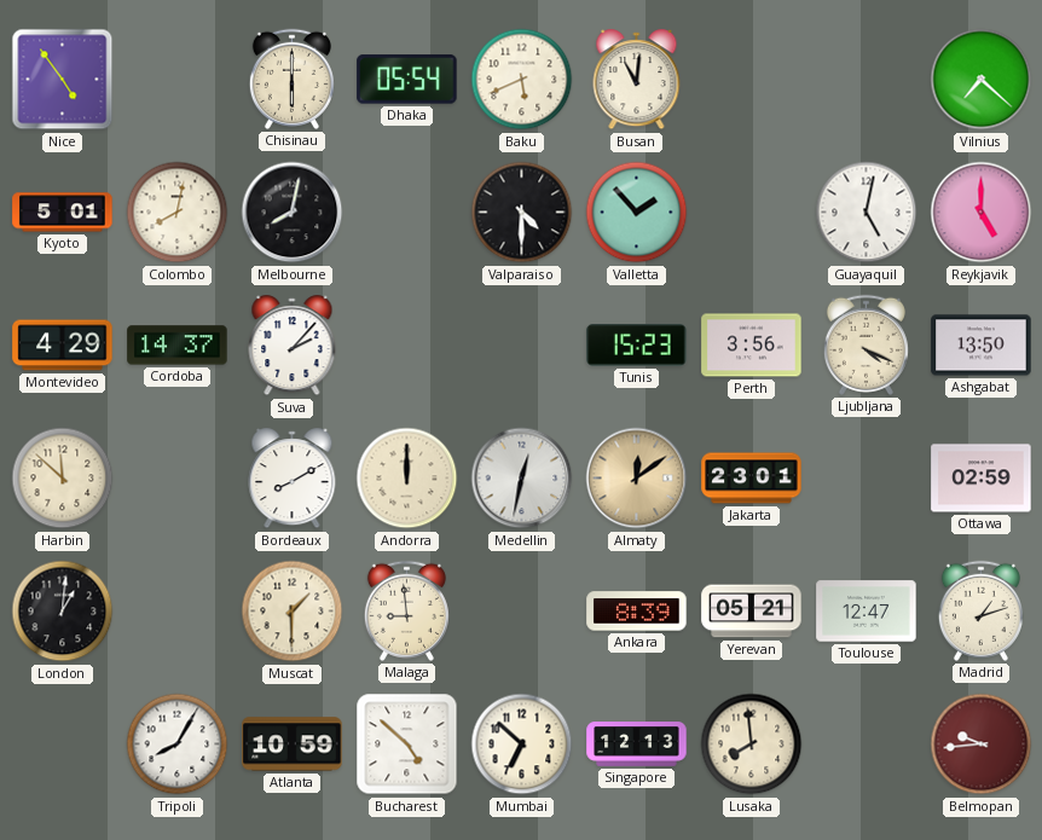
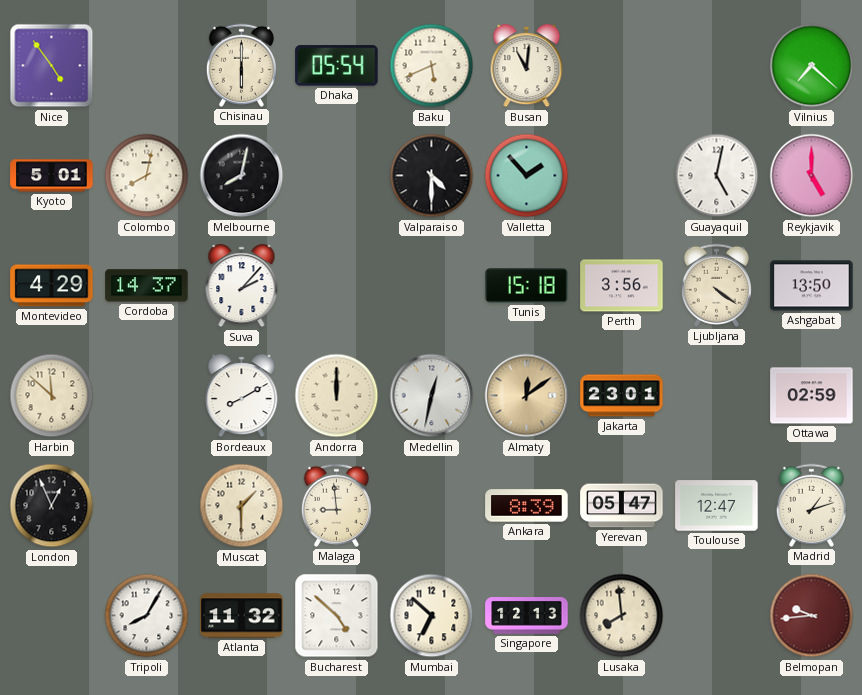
Tunis: 15:23 -> 15:18 (527, 286)
Ljubljana: 4:19 -> 4:21 (716, 285)
London: 1:01 -> 12:56 (52, 506)
Yerevan: 05:21 -> 05:47 (622, 506)
Atlanta: 10:59 -> 11:32 (242, 616)
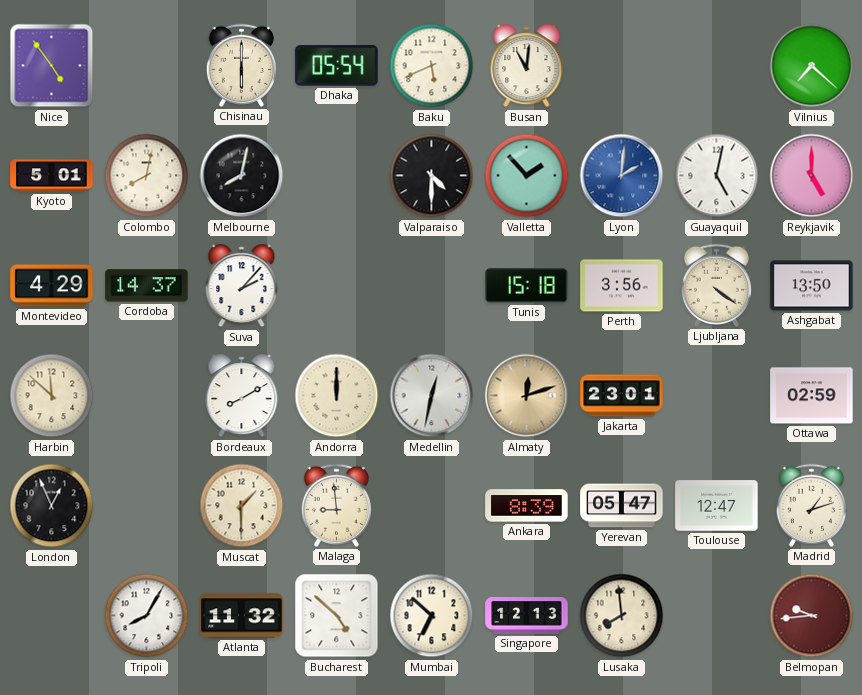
Lyon: none -> 2:01 (622, 176)
Almaty: 12:09 -> 12:12 (527, 396)
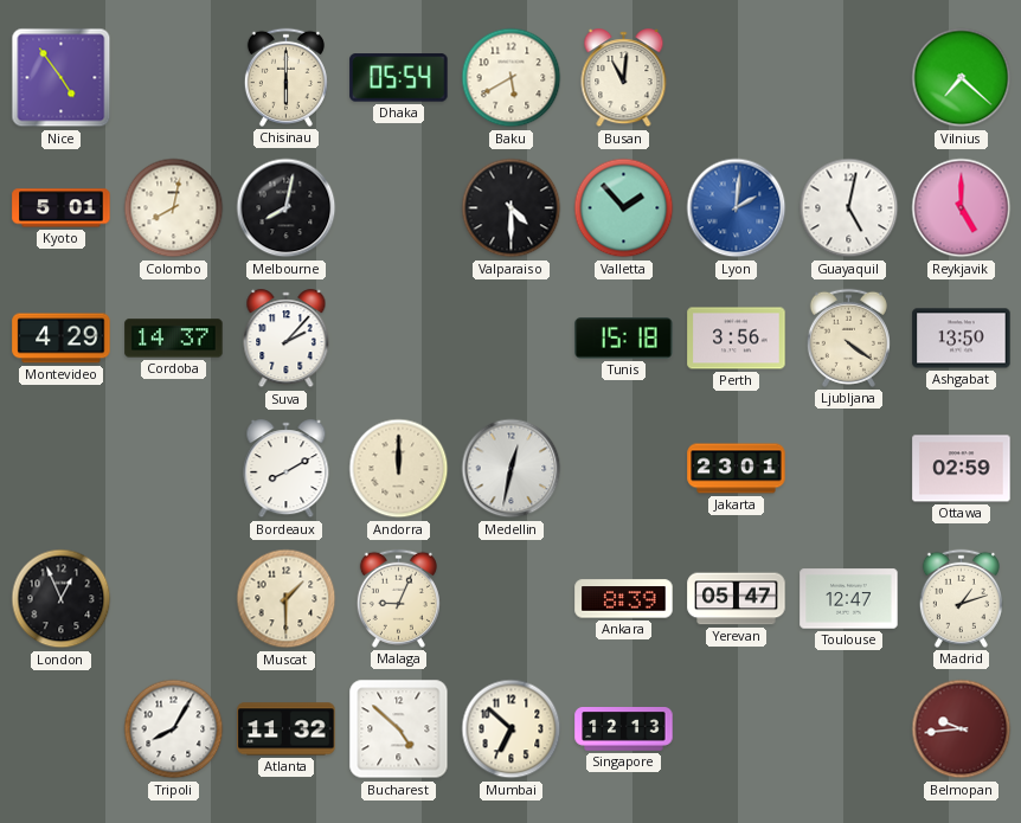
Baku: 5:41 -> 5:40 (512, 78)
Harbin: 11:52 -> none (52, 396)
Almaty: 12:12 -> none (527, 396)
Malaga: 8:59 -> 9:04 (398, 598)
Lusaka: 7:59 -> none (622, 616)
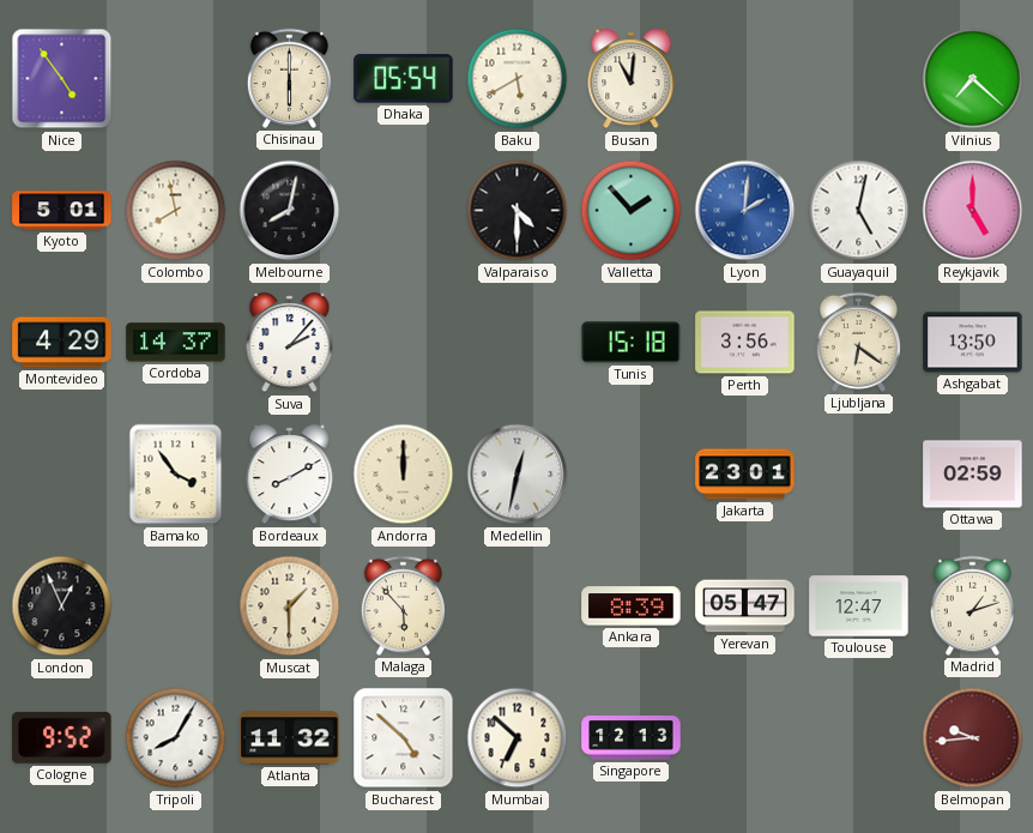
Colombo: 8:02 -> 7:58 (176, 211)
Ljubljana: 4:21 -> 6:21 (858, 342)
Bamako: none -> 3:54 (176, 475)
Malaga: 9:04 -> 5:53 (403, 605)
Cologne: none -> 9:52 (62, 737)
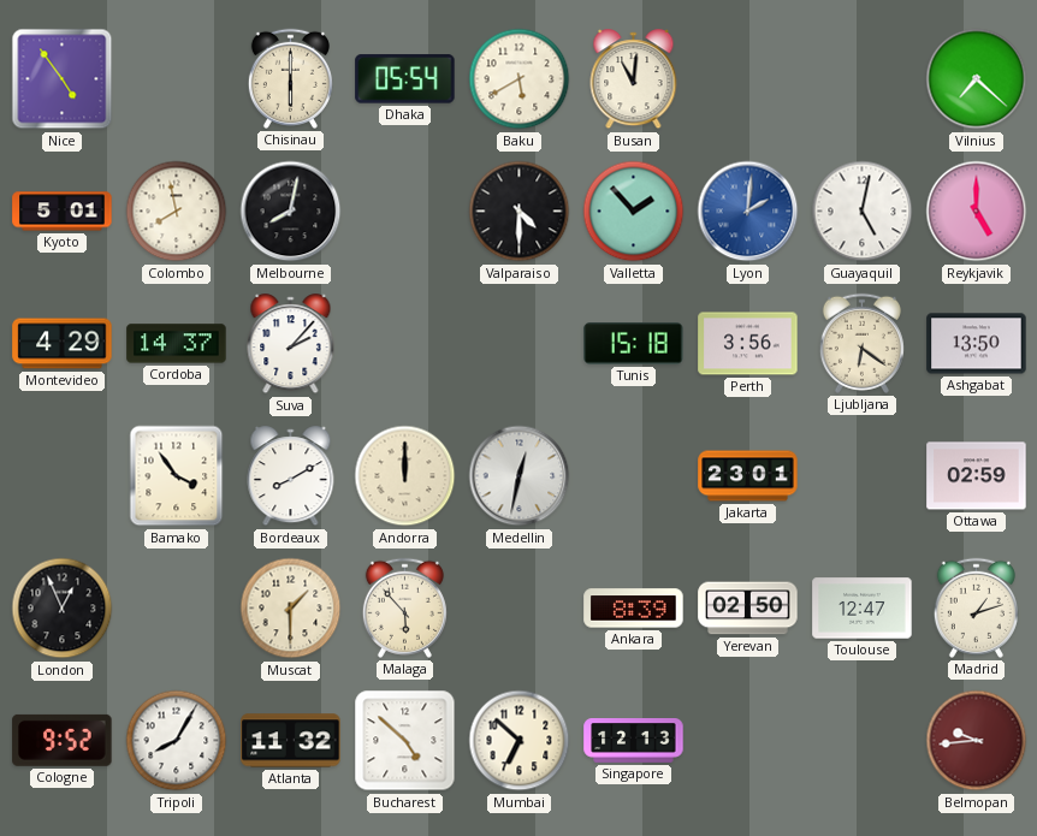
Yerevan: 05:47 -> 02:50 (748, 609)
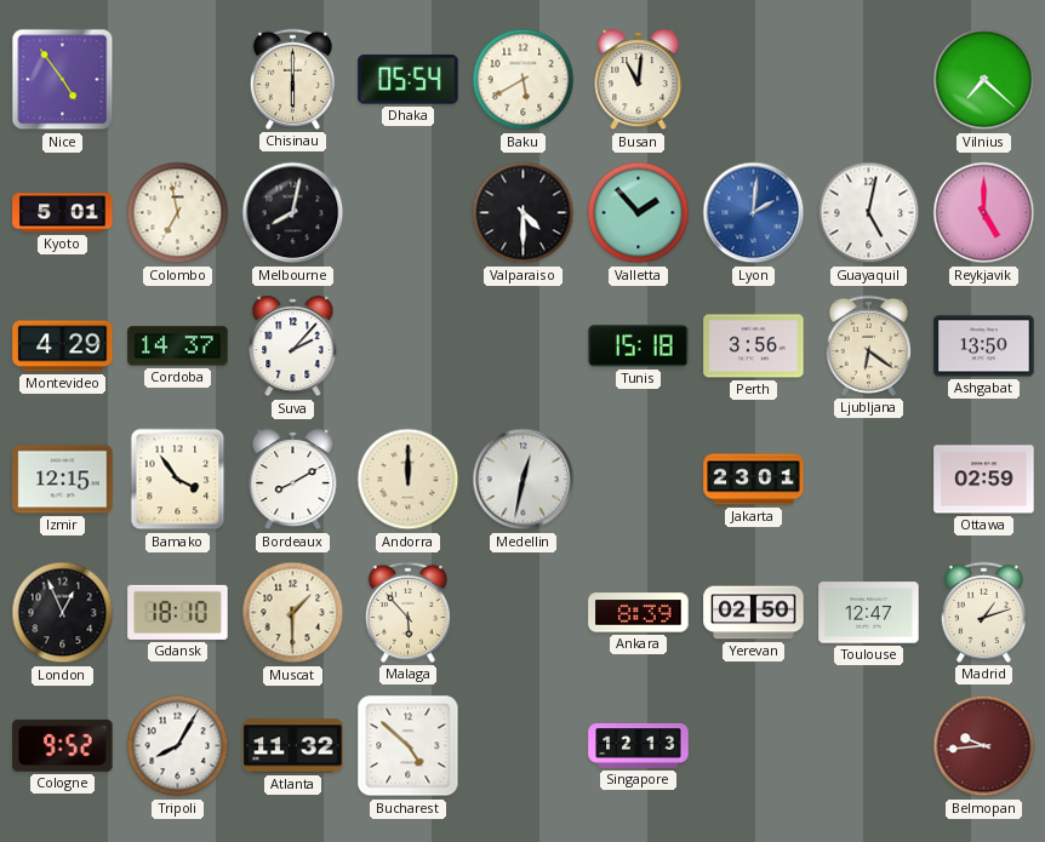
Colombo: 7:58 -> 6:58 (178, 213)
Izmir: none -> 12:15 (63, 480)
Gdansk: none -> 18:10 (178, 612)
Mumbai: 6:52 -> none (520, 741)
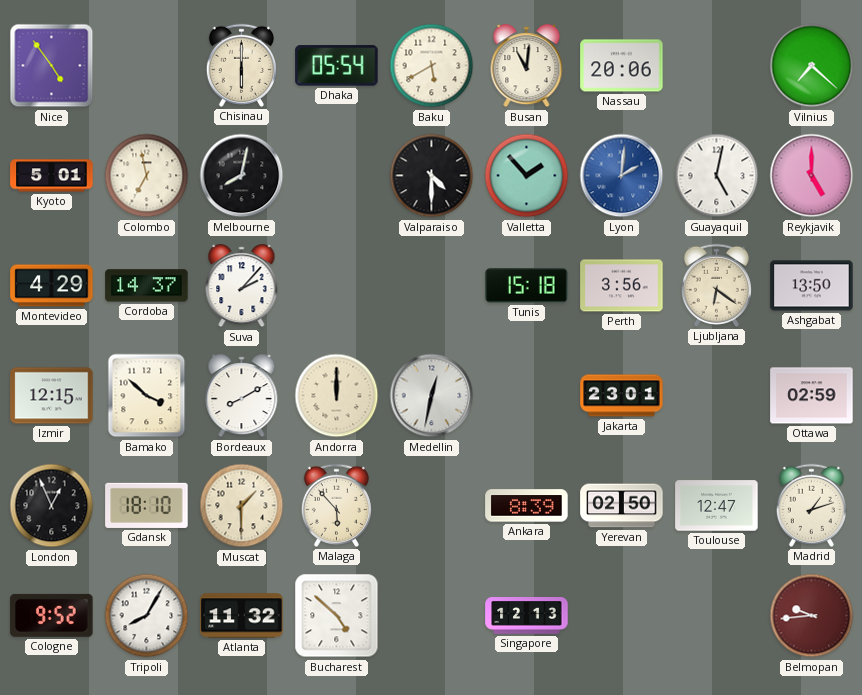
Nassau: none -> 20:06 (622, 66)
Bamako: 3:54 -> 3:52 (147, 396)
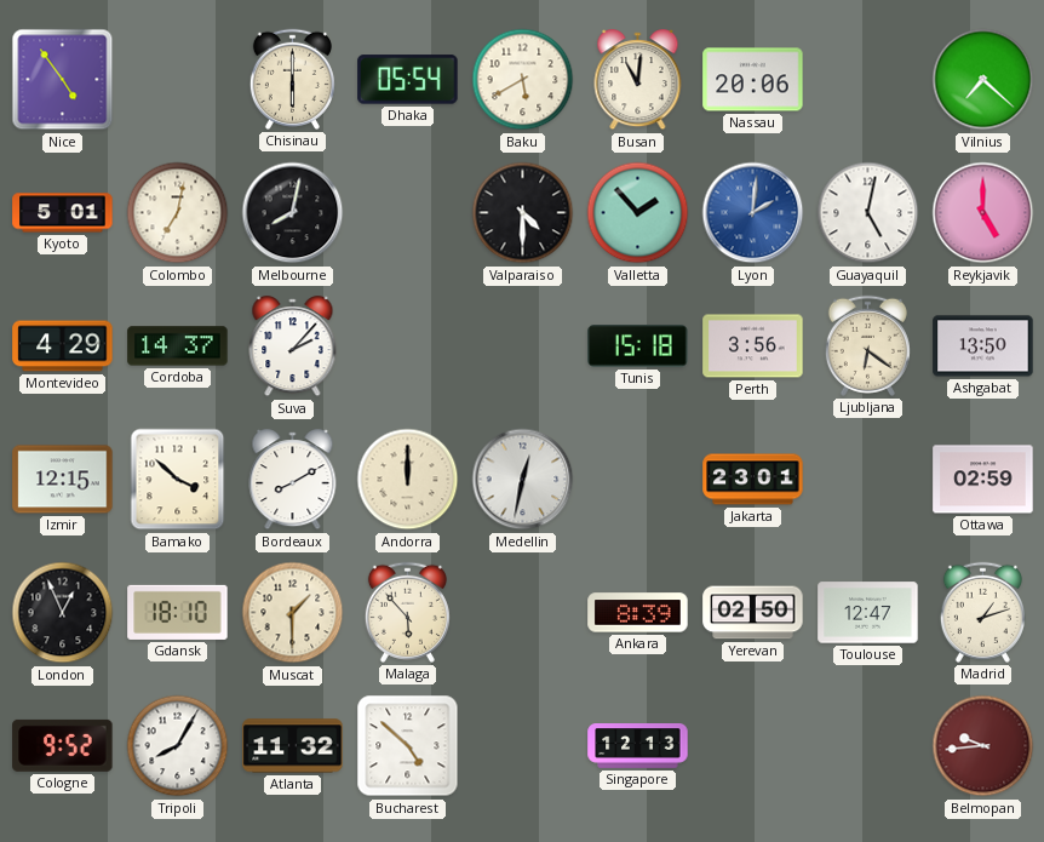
Colombo: 6:58 -> 7:02 (178, 213)
